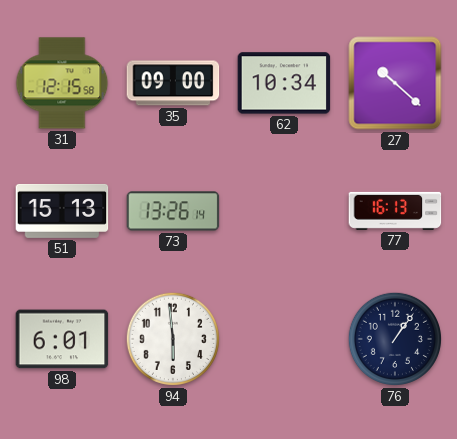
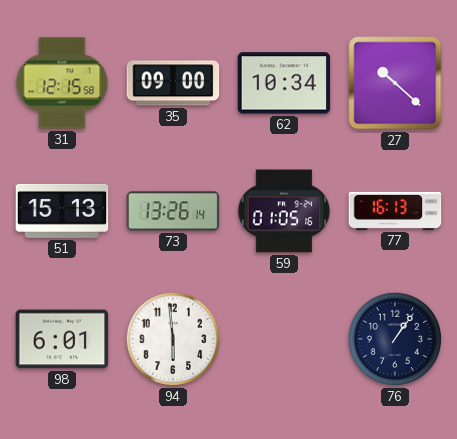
59: none -> 01:05 (284, 211)
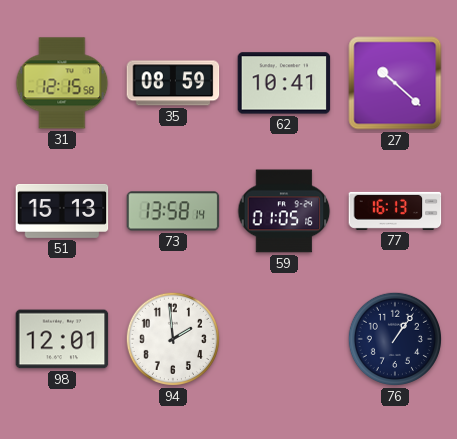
35: 09:00 -> 08:59 (173, 83)
62: 10:34 -> 10:41 (284, 83)
73: 13:26 -> 13:58 (173, 211)
98: 6:01 -> 12:01 (62, 339)
94: 5:59 -> 1:59 (173, 339)
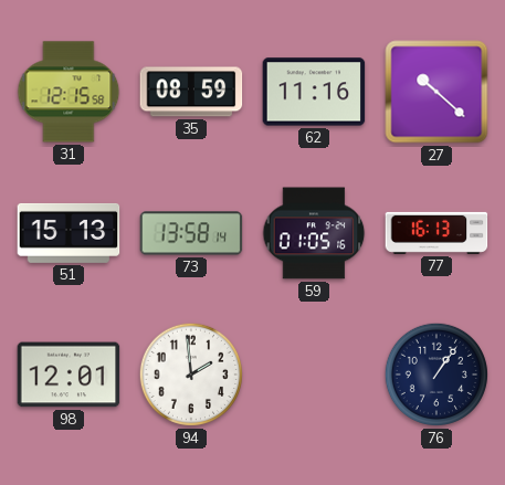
62: 10:41 -> 11:16 (314, 92)
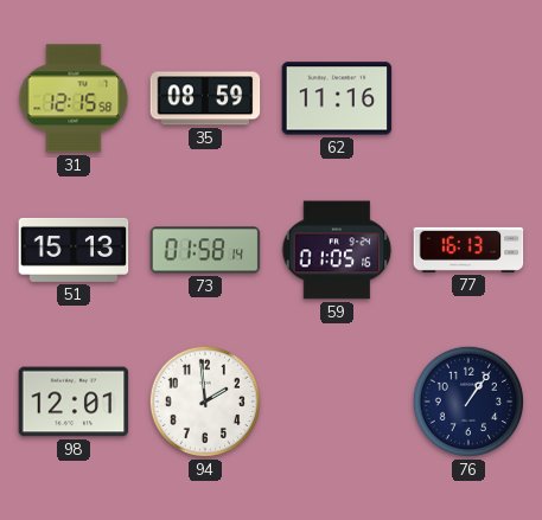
27: 10:22 -> none (436, 92)
73: 13:58 -> 01:58 (205, 250)
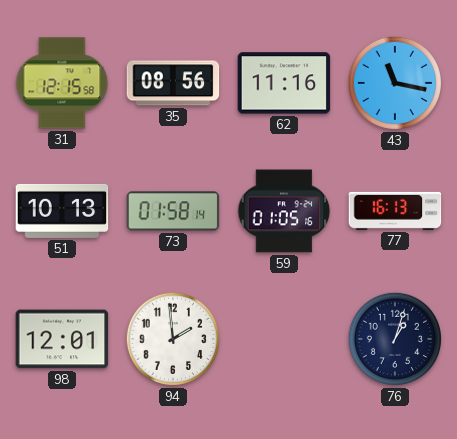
35: 08:59 -> 08:56 (173, 83)
43: none -> 11:17 (395, 83)
51: 15:13 -> 10:13 (62, 211)
76: 1:06 -> 1:03 (395, 339)
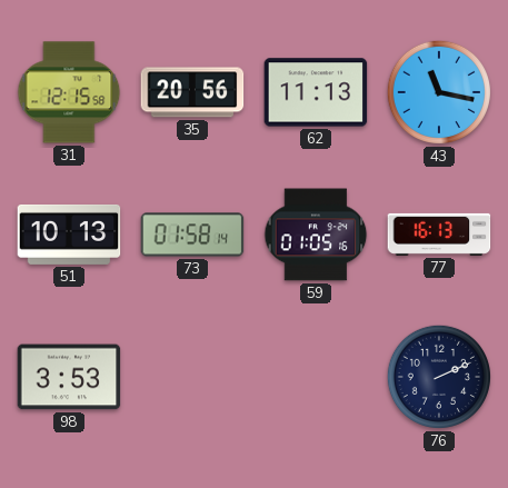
35: 08:56 -> 20:56 (192, 92)
62: 11:16 -> 11:13 (316, 92)
98: 12:01 -> 3:53 (69, 377)
94: 1:59 -> none (173, 339)
76: 1:03 -> 2:11 (439, 377)
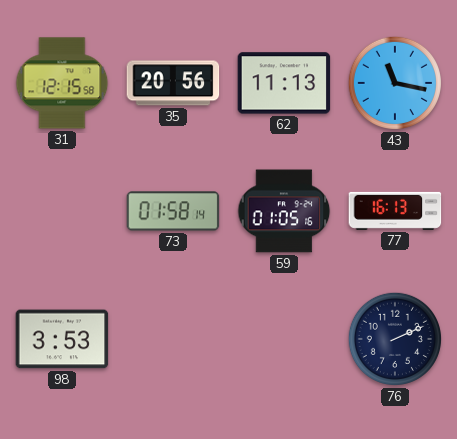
51: 10:13 -> none (69, 235)
